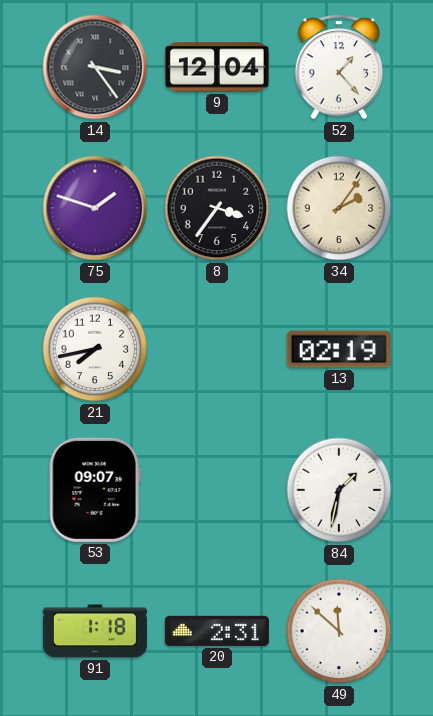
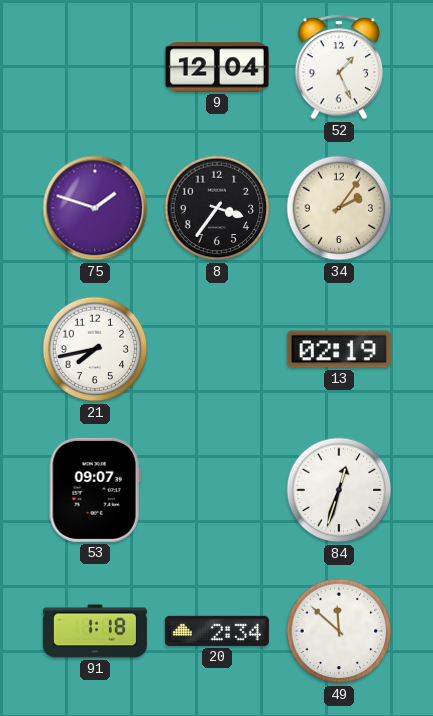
14: 3:24 -> none (95, 67)
52: 1:23 -> 1:26 (339, 67)
84: 1:32 -> 12:33 (339, 490)
20: 2:31 -> 2:34 (217, 631)
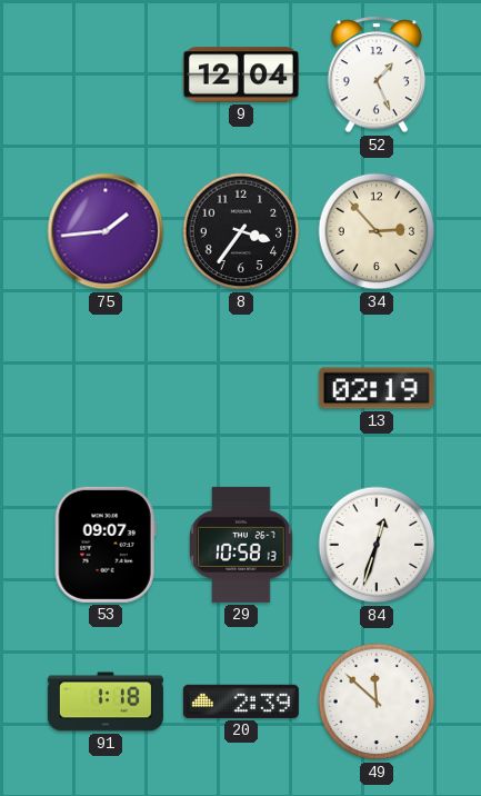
75: 1:48 -> 1:44 (106, 231)
34: 2:06 -> 2:53 (377, 231)
21: 7:43 -> none (95, 349)
29: none -> 10:58 (241, 545)
20: 2:34 -> 2:39 (241, 702)
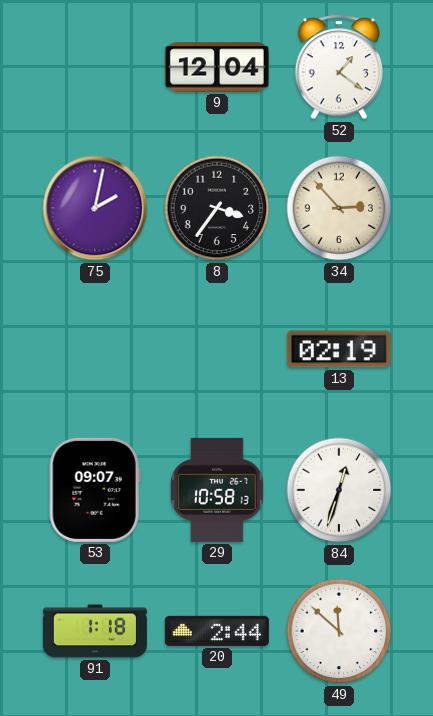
52: 1:26 -> 1:21 (339, 67)
75: 1:44 -> 2:02 (95, 208)
20: 2:39 -> 2:44 (217, 631)
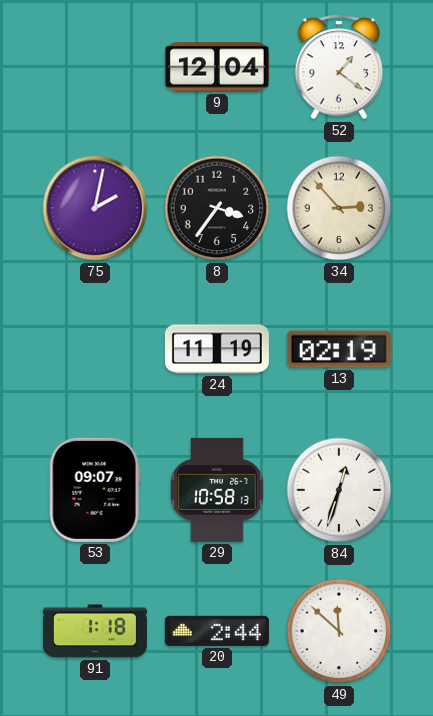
24: none -> 11:19 (217, 349)
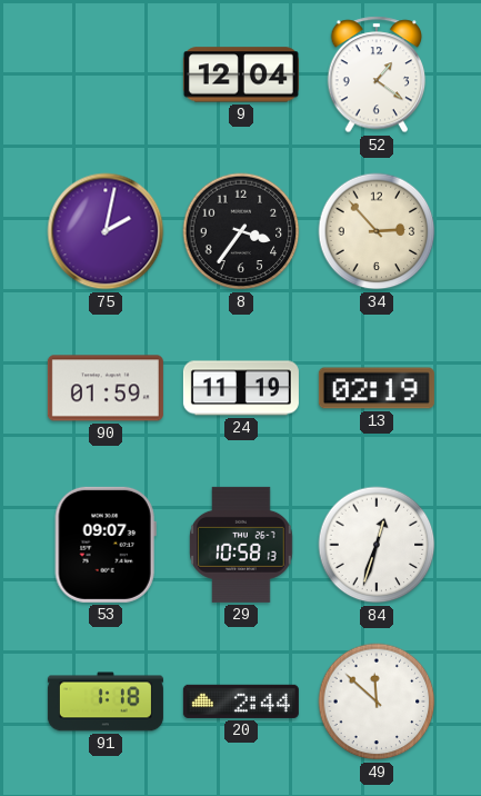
90: none -> 01:59 (106, 388)
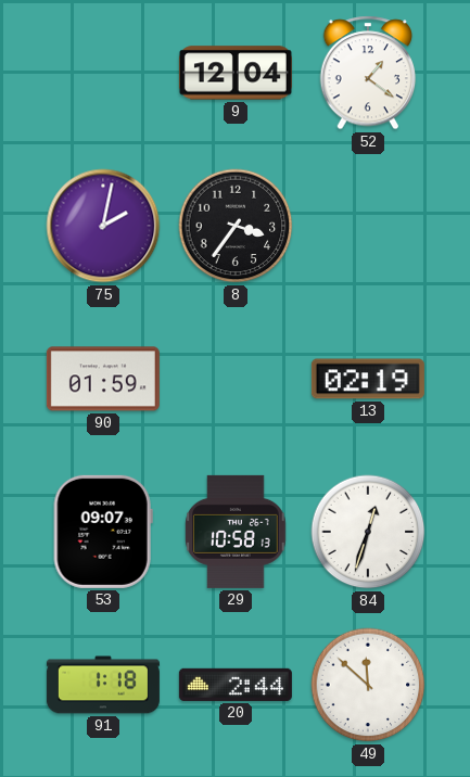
34: 2:53 -> none (377, 231)
24: 11:19 -> none (241, 388)
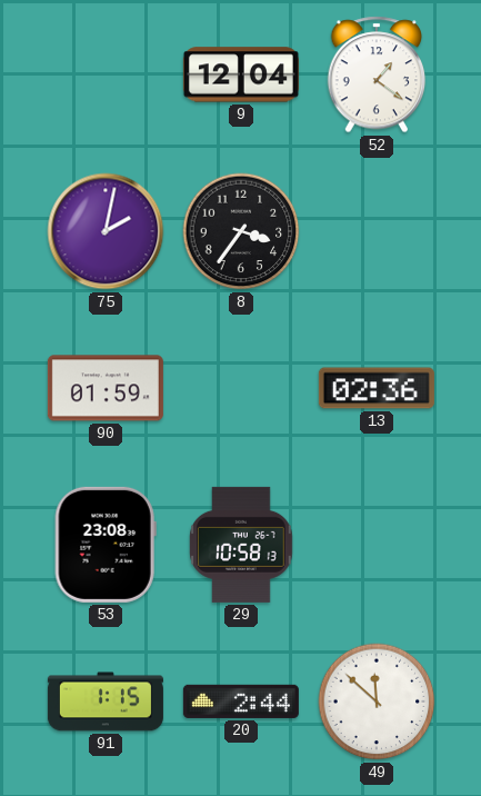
13: 02:19 -> 02:36 (377, 388)
53: 09:07 -> 23:08 (106, 545)
84: 12:33 -> none (368, 532)
91: 1:18 -> 1:15 (106, 702)
